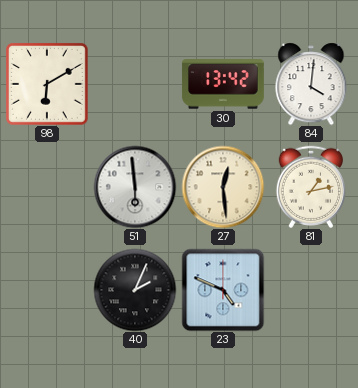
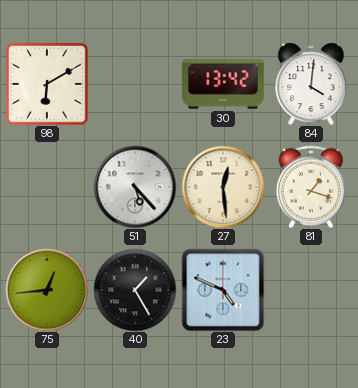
51: 5:59 -> 5:23 (135, 187)
81: 1:13 -> 1:18 (310, 187)
75: none -> 12:44 (47, 290)
40: 2:04 -> 1:25 (135, 290)
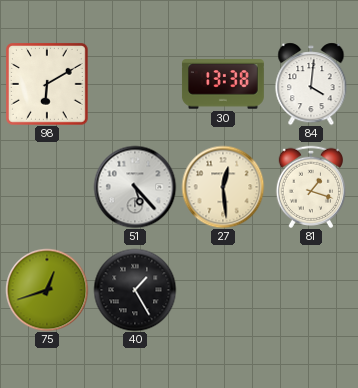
30: 13:42 -> 13:38 (223, 84)
75: 12:44 -> 12:42 (47, 290)
23: 4:49 -> none (223, 290)
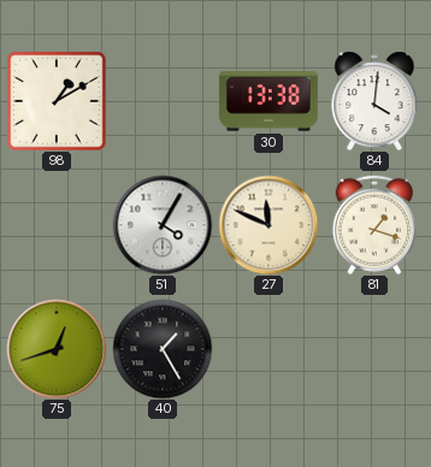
98: 6:10 -> 1:10 (57, 101)
51: 5:23 -> 4:05 (163, 225)
27: 12:29 -> 11:49 (268, 225)
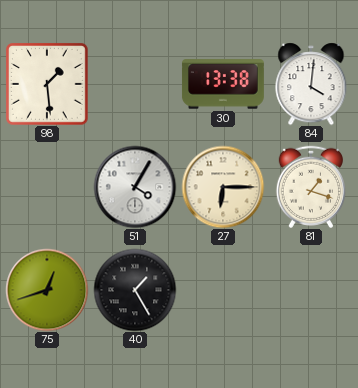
98: 1:10 -> 1:29 (47, 84)
27: 11:49 -> 6:15 (223, 187)
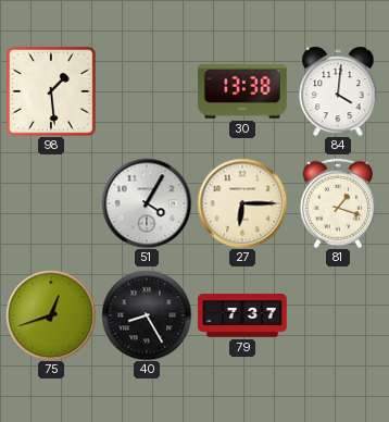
40: 1:25 -> 8:25 (147, 315)
79: none -> 7:37 (242, 316)
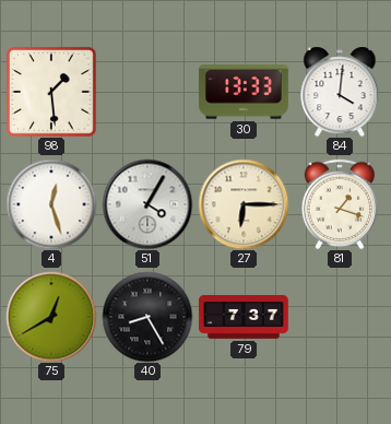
30: 13:38 -> 13:33 (244, 92)
4: none -> 12:27 (51, 204)
75: 12:42 -> 12:40 (51, 317)
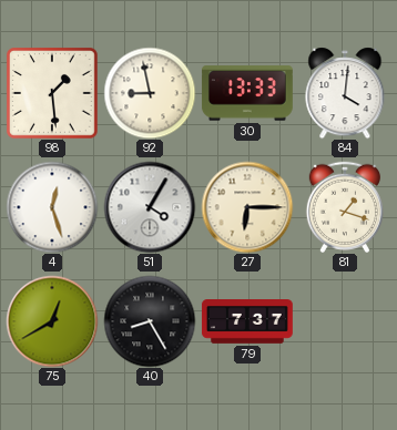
92: none -> 8:58 (150, 93)
